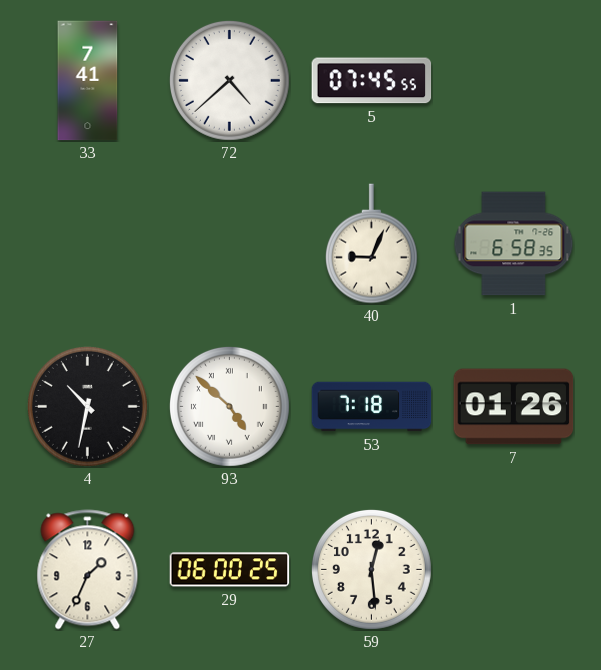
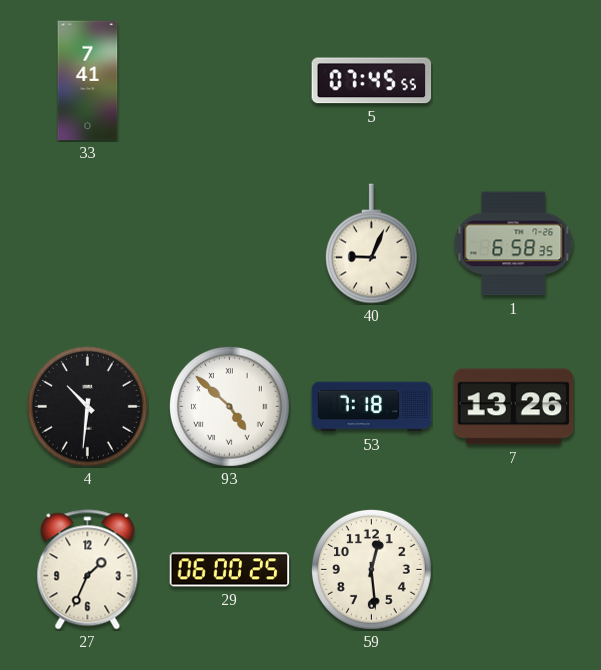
72: 4:38 -> none (229, 80)
4: 10:32 -> 10:31 (87, 406)
7: 01:26 -> 13:26 (514, 407)
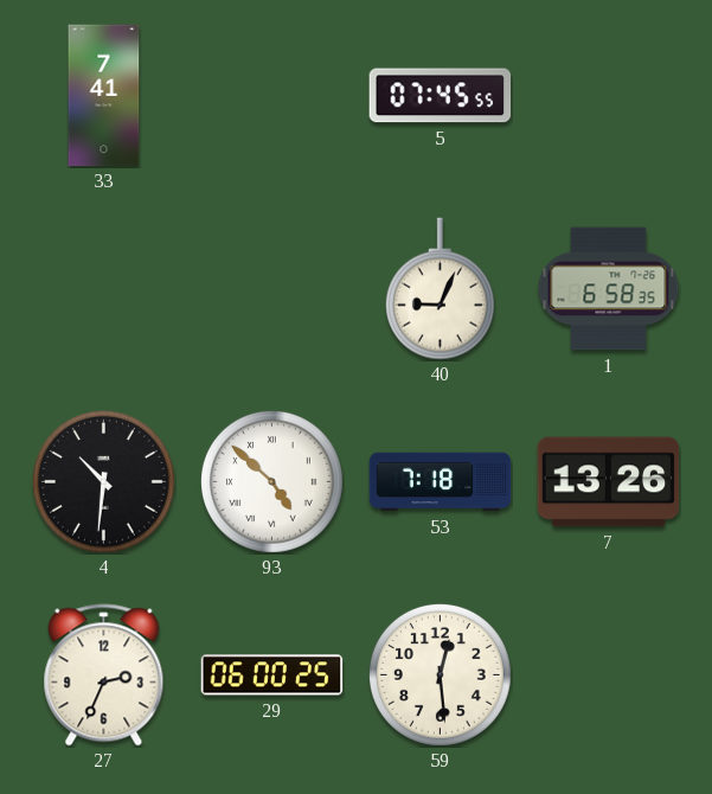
27: 1:34 -> 2:34 (104, 675)
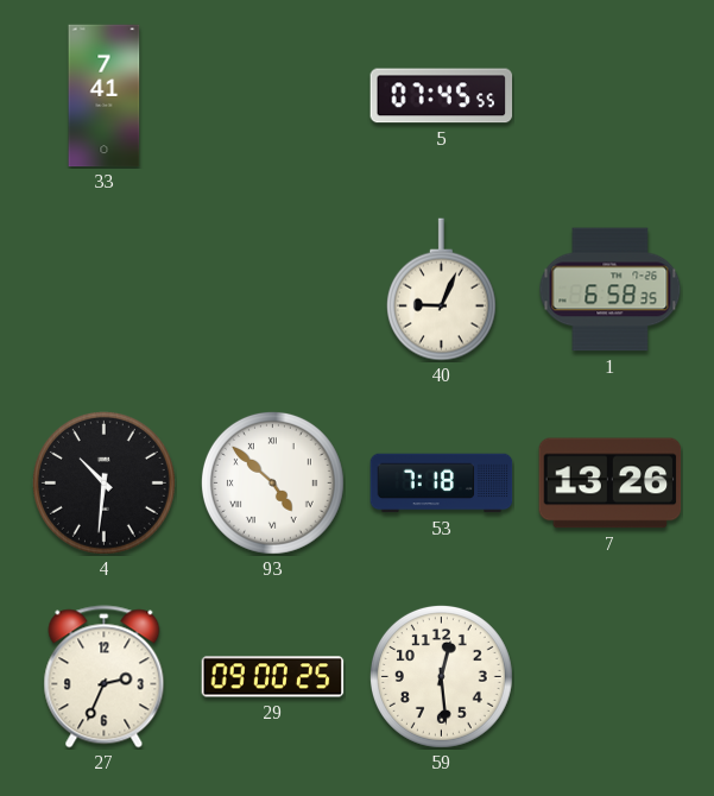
29: 06:00 -> 09:00 (273, 677)
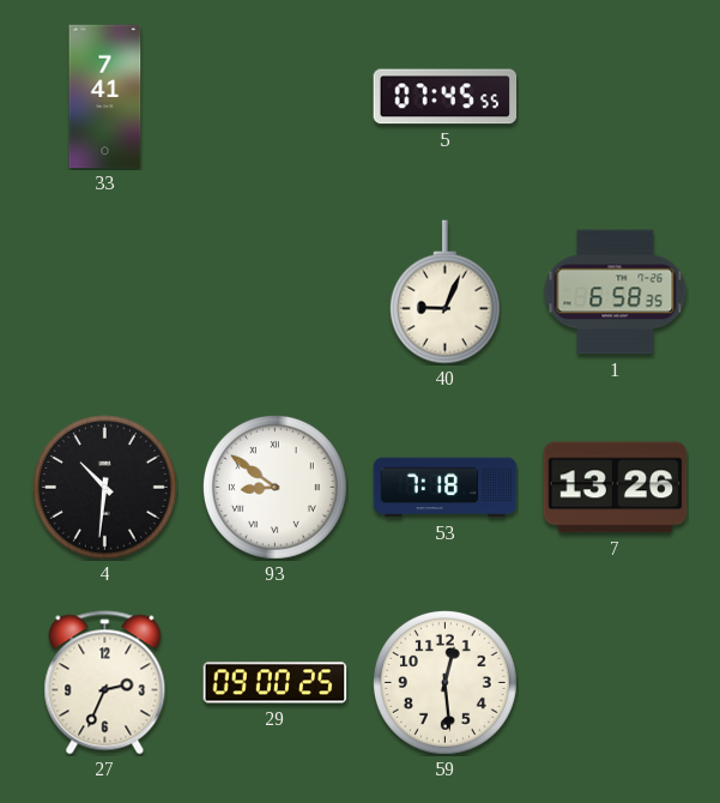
93: 4:52 -> 8:51 (274, 487)
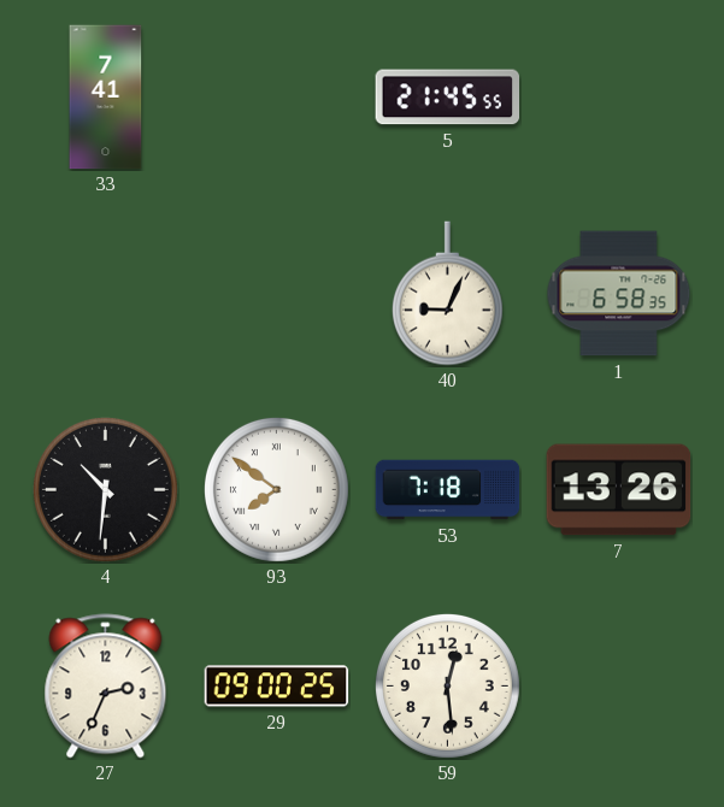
5: 07:45 -> 21:45 (448, 98)
93: 8:51 -> 7:51 (276, 489)
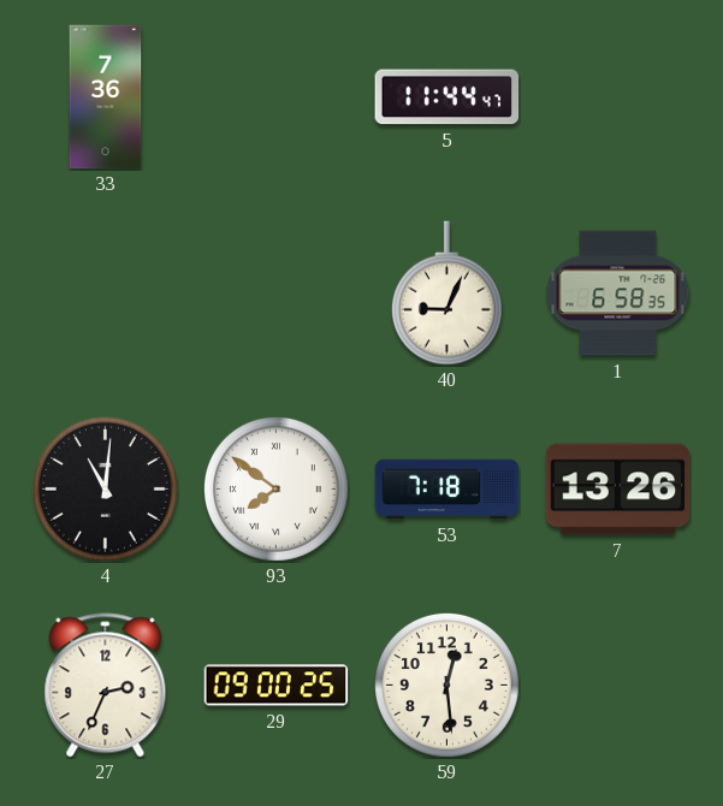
33: 7:41 -> 7:36 (106, 97)
5: 21:45 -> 11:44 (448, 97)
4: 10:31 -> 11:01 (105, 488)
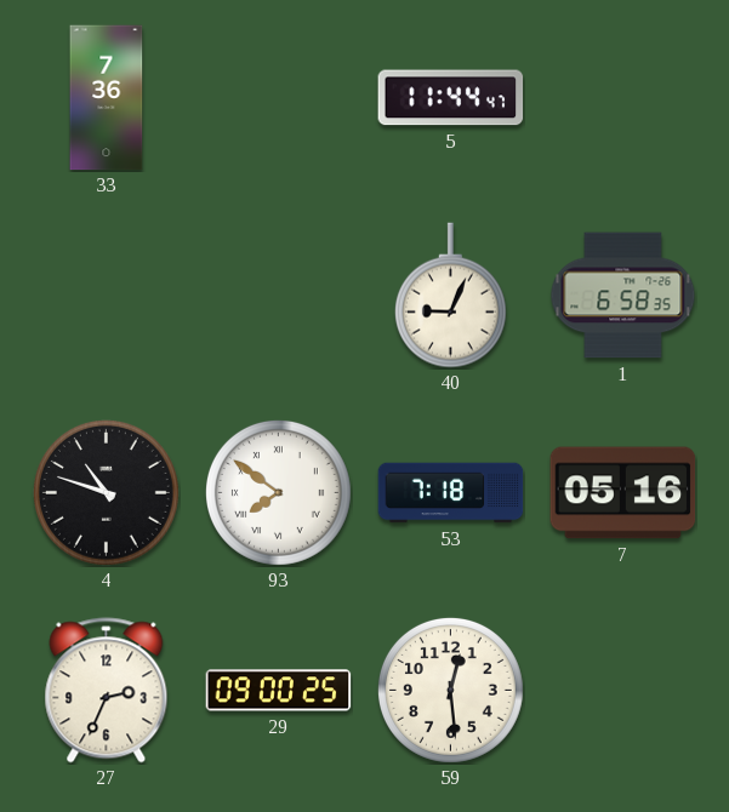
4: 11:01 -> 10:48 (106, 492)
7: 13:26 -> 05:16 (623, 493)
